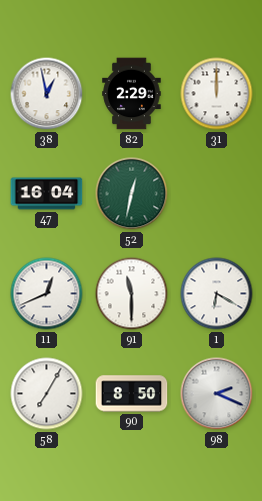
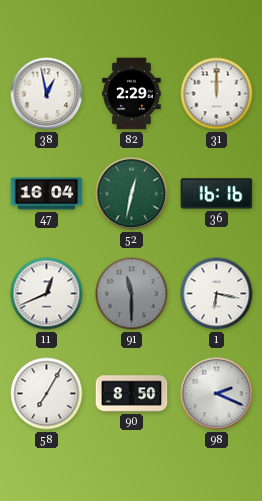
36: none -> 16:16 (217, 194)
91 dial: white -> grey (132, 294)
1: 6:20 -> 6:17 (217, 294)
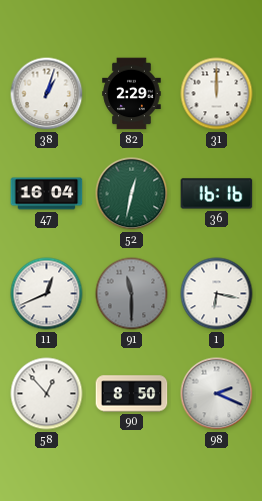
38: 12:58 -> 1:03 (47, 94)
58: 7:05 -> 12:53 (47, 394)
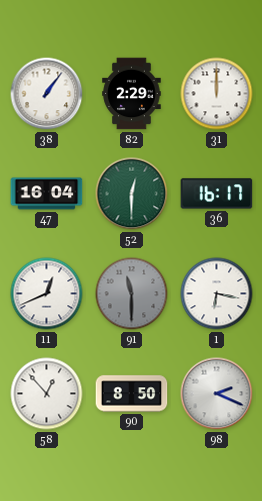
38: 1:03 -> 1:06 (47, 94)
52: 12:32 -> 12:30 (132, 194)
36: 16:16 -> 16:17 (217, 194)
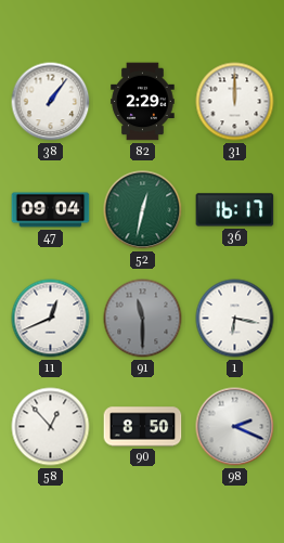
47: 16:04 -> 09:04 (51, 210)
52: 12:30 -> 12:32 (143, 210)
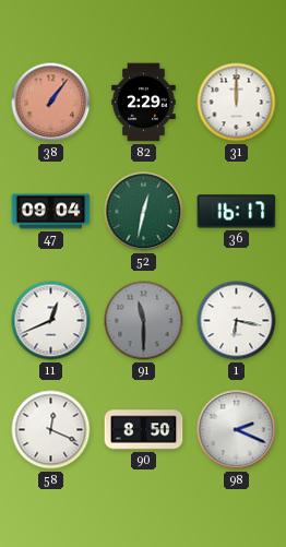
38 dial: white -> salmon (51, 103)
58: 12:53 -> 12:19 (51, 430)
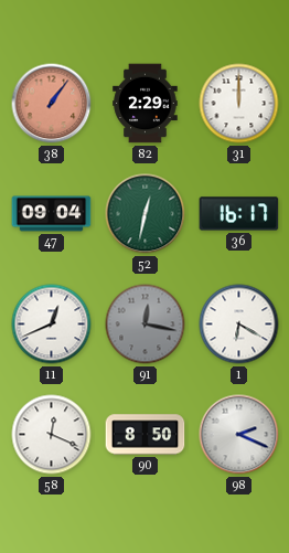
91: 11:30 -> 12:17 (146, 325)
1: 6:17 -> 6:20 (239, 325)
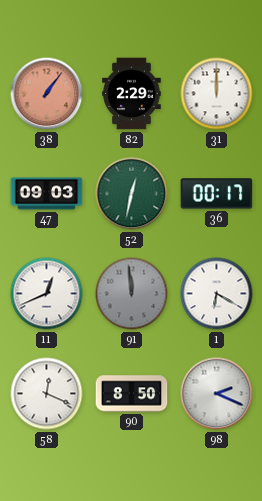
47: 09:04 -> 09:03 (47, 194)
36: 16:17 -> 00:17 (217, 194)
91: 12:17 -> 11:59 (132, 294)
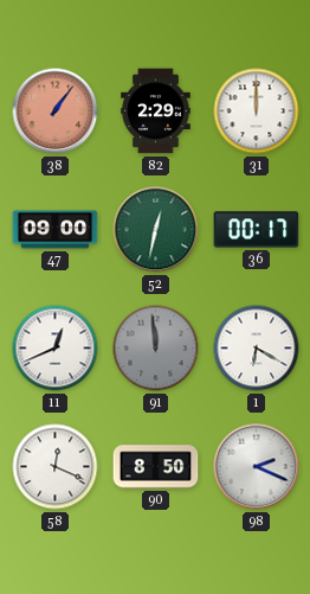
47: 09:03 -> 09:00 (56, 230)
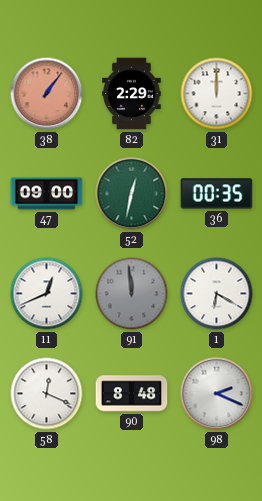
36: 00:17 -> 00:35 (217, 194)
90: 8:50 -> 8:48 (132, 394)
